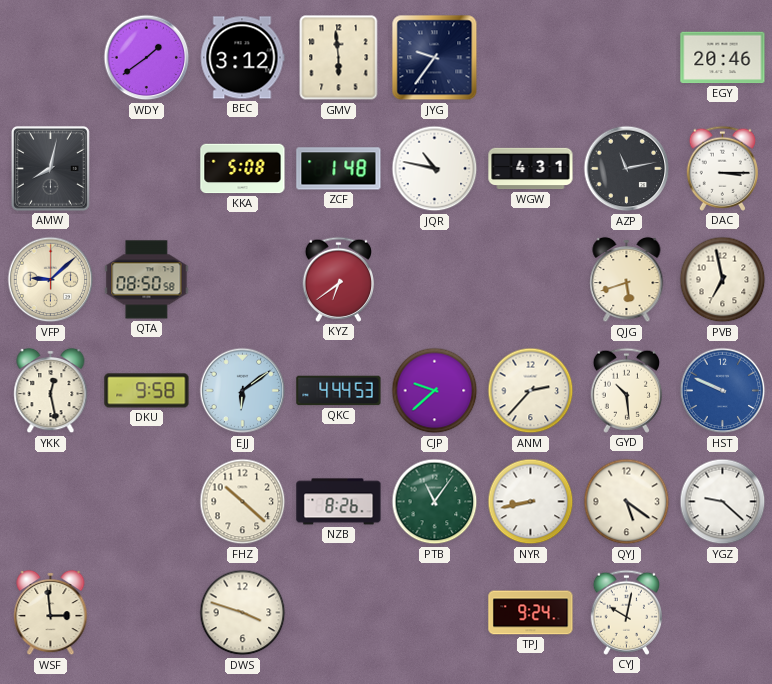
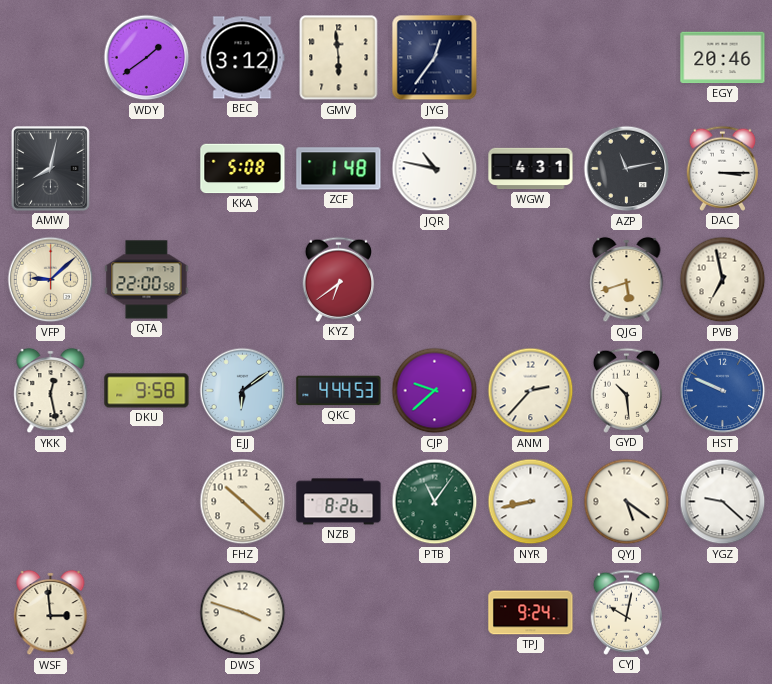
JYG: 9:36 -> 12:36 (435, 58)
QTA: 08:50 -> 22:00 (147, 280)
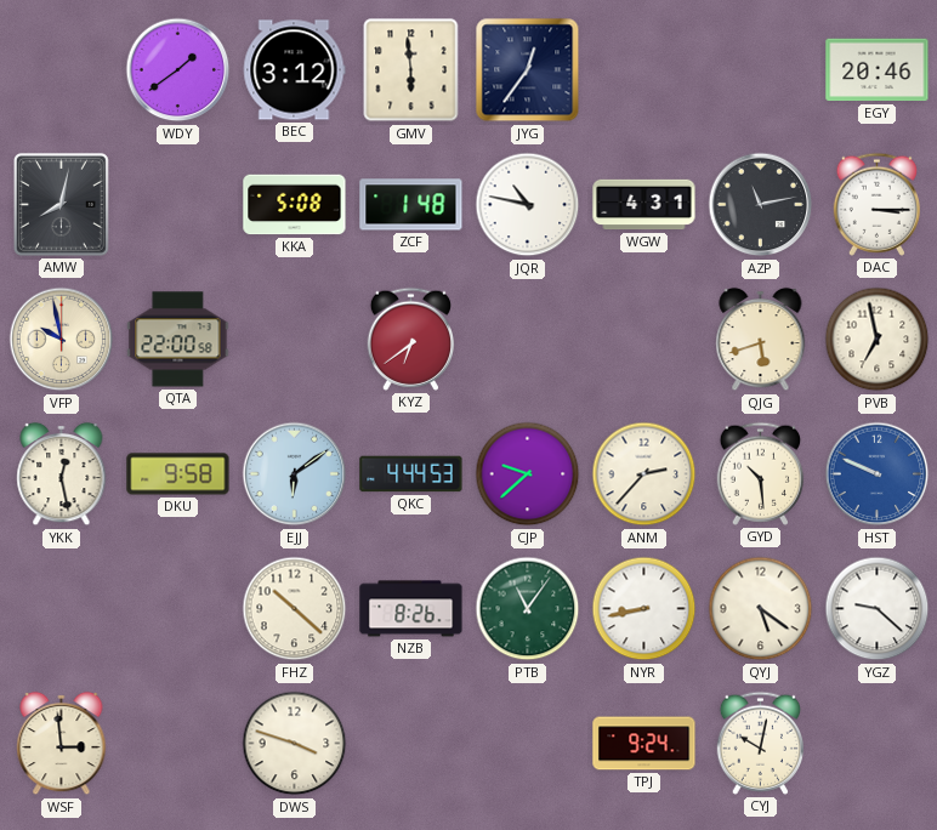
VFP: 9:08 -> 9:58 (62, 340)
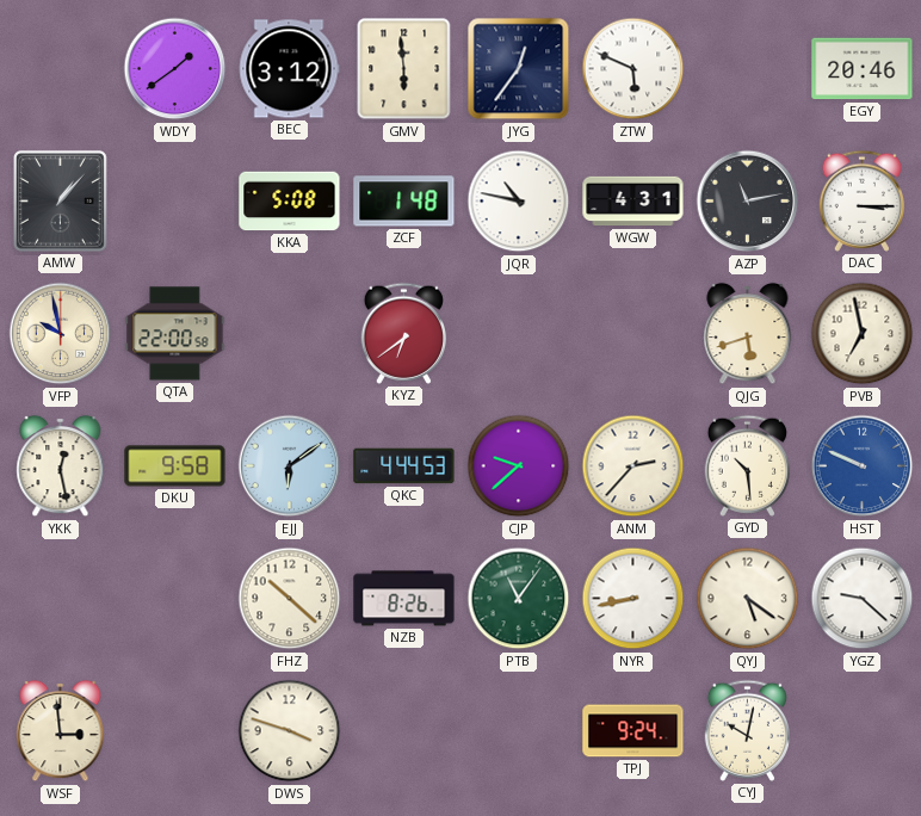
ZTW: none -> 5:49 (633, 69)
AMW: 8:02 -> 1:07 (60, 202)
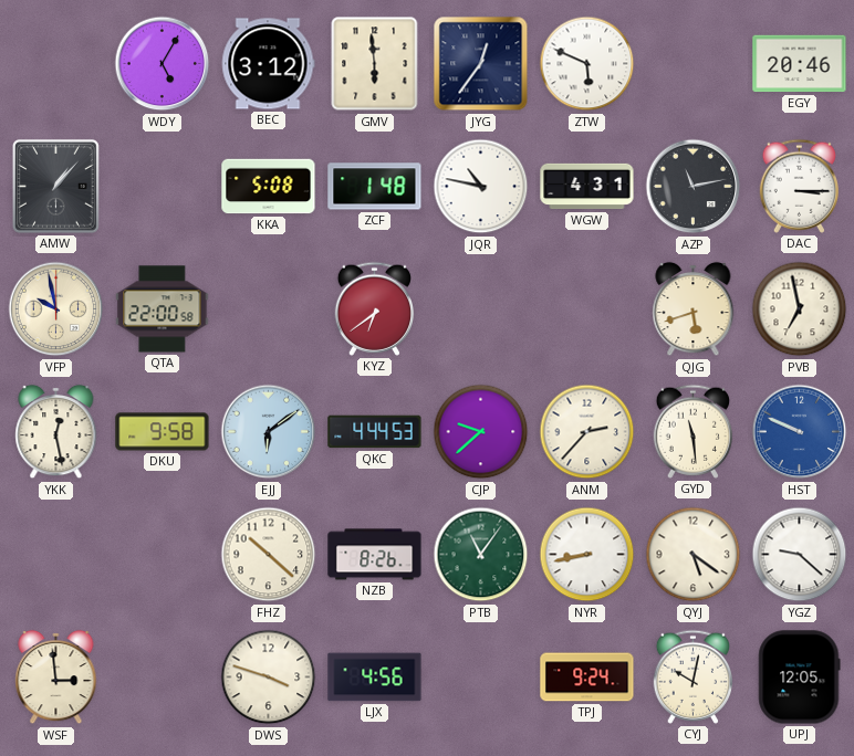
WDY: 1:39 -> 5:05 (163, 64)
GYD: 10:29 -> 11:29 (692, 431)
LJX: none -> 4:56 (375, 678)
UPJ: none -> 12:05 (800, 678)
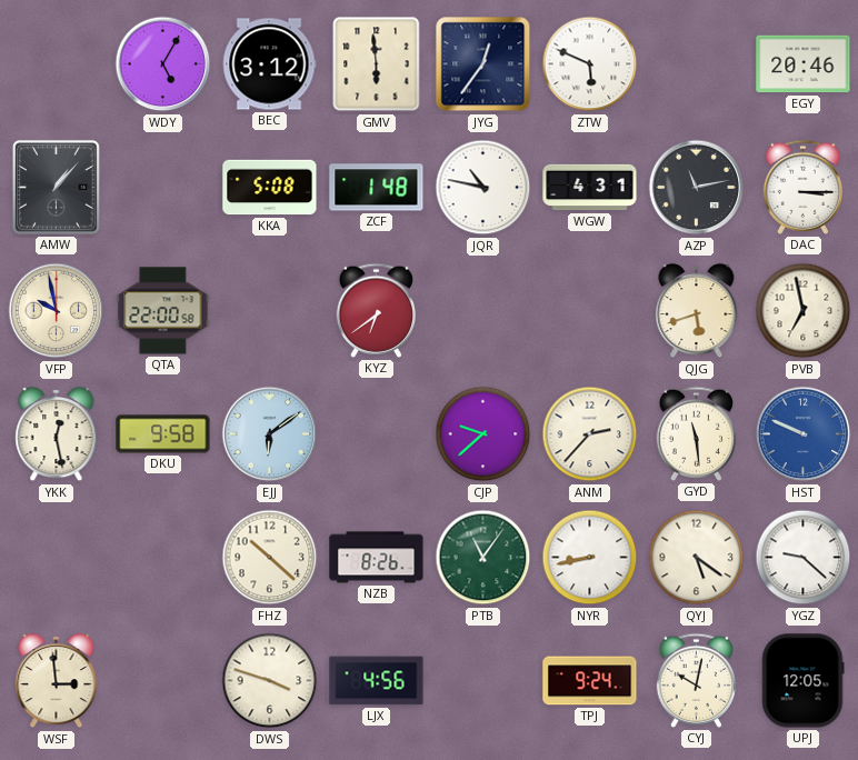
QKC: 4:44 -> none (375, 432)
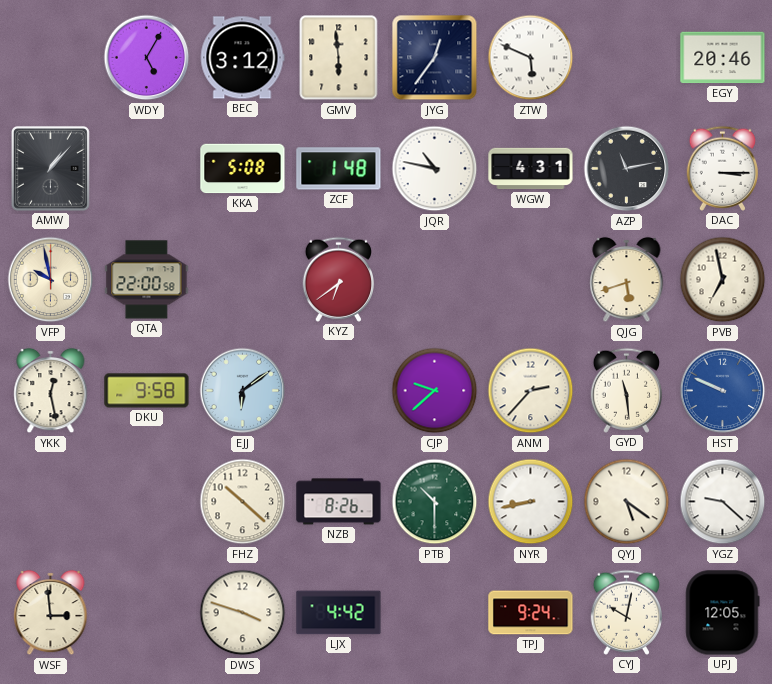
PTB: 11:06 -> 10:30 (435, 502)
LJX: 4:56 -> 4:42 (339, 613)
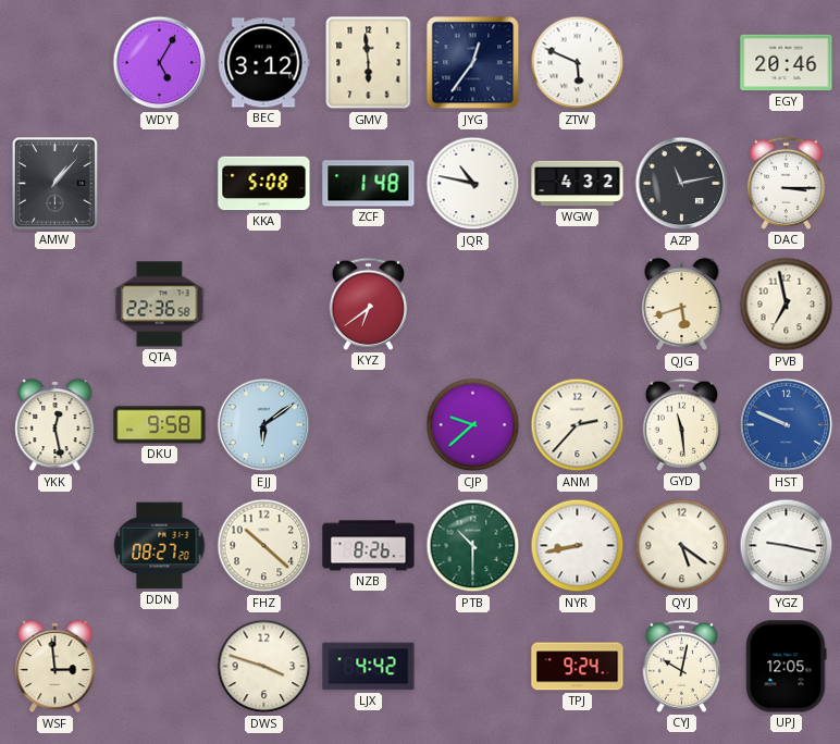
WGW: 4:31 -> 4:32 (578, 184)
VFP: 9:58 -> none (51, 280)
QTA: 22:00 -> 22:36 (160, 305)
DDN: none -> 08:27 (160, 546)
YGZ: 9:22 -> 9:17 (787, 546)
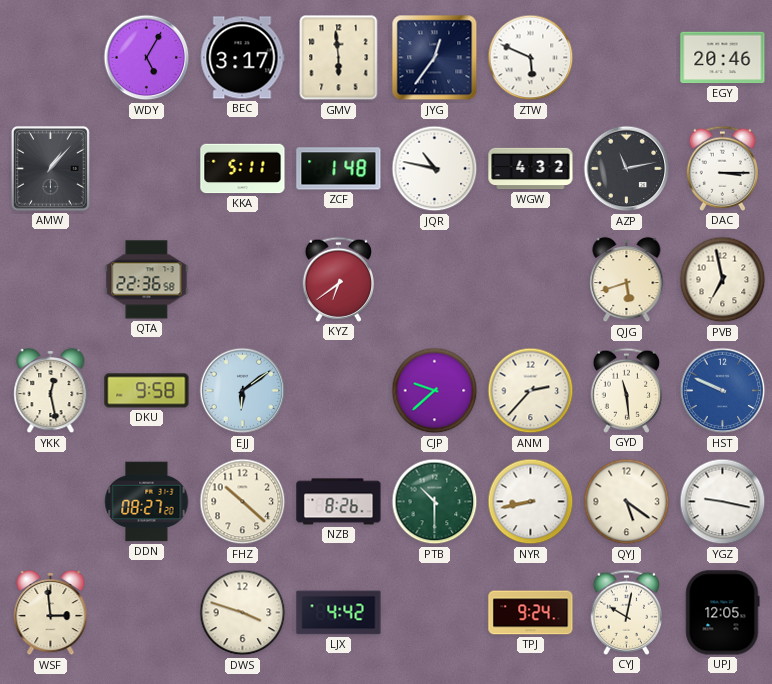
BEC: 3:12 -> 3:17 (242, 58)
KKA: 5:08 -> 5:11 (243, 169)
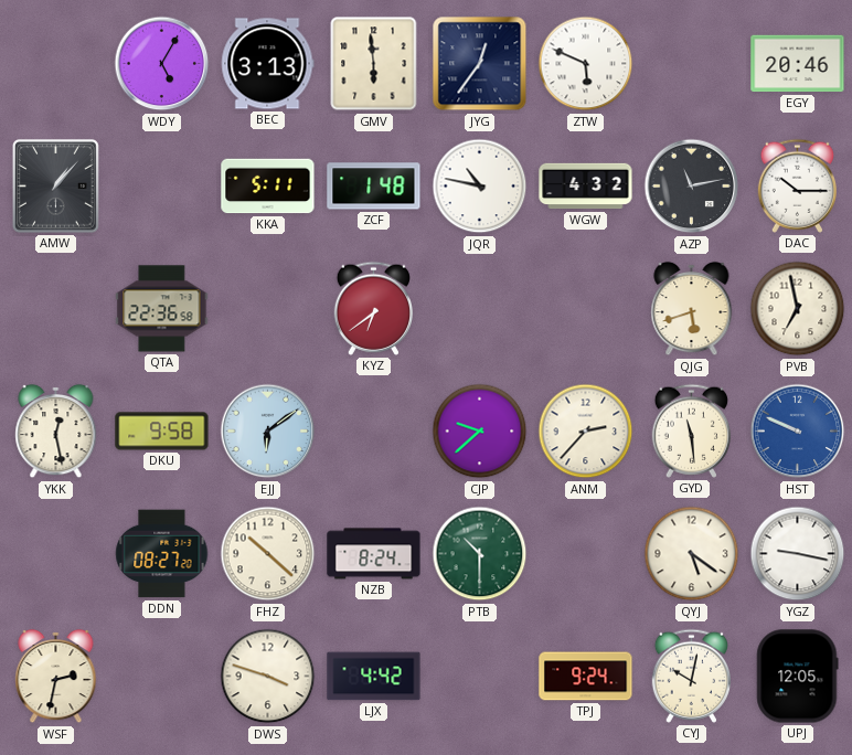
BEC: 3:17 -> 3:13 (267, 64)
DAC: 3:15 -> 10:15 (797, 185)
NZB: 8:26 -> 8:24 (374, 554)
NYR: 8:43 -> none (531, 502)
WSF: 2:59 -> 2:32 (56, 677)
